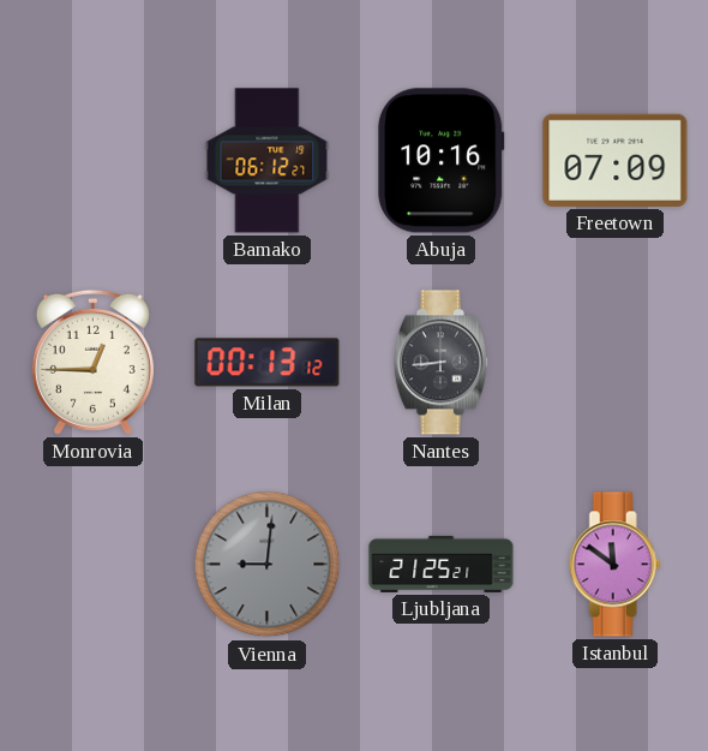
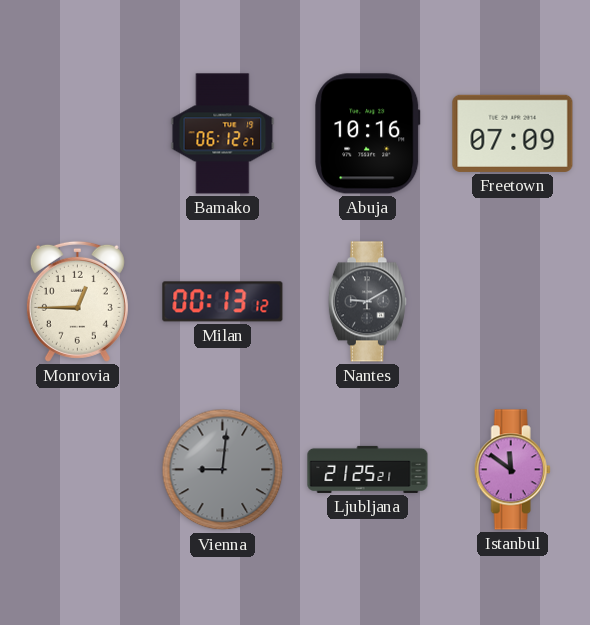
Nantes: 8:44 -> 9:10 (367, 302)
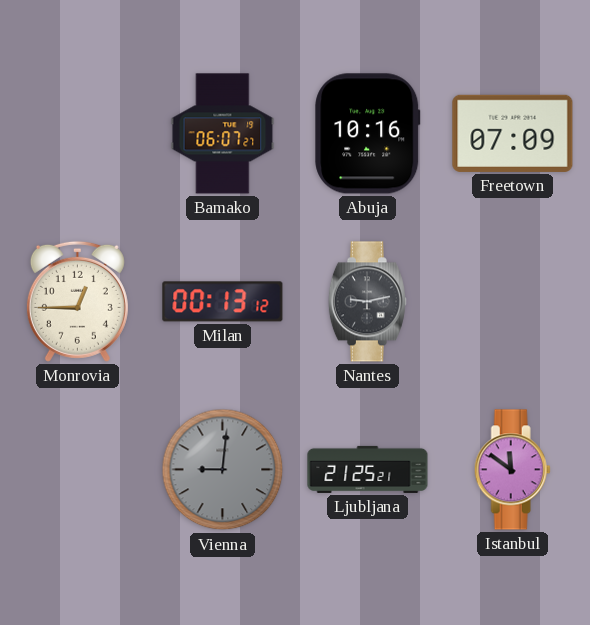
Bamako: 06:12 -> 06:07 (223, 134)
Nantes: 9:10 -> 9:13 (367, 302)
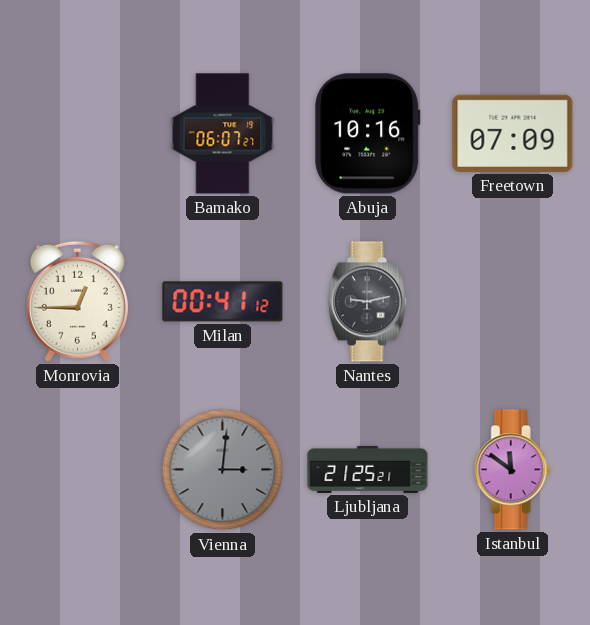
Milan: 00:13 -> 00:41 (223, 302)
Vienna: 9:01 -> 3:01 (223, 470)
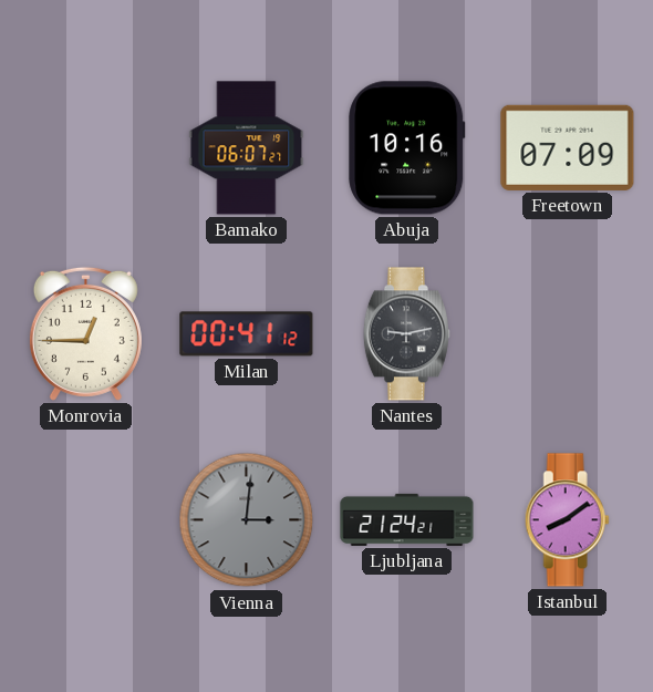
Ljubljana: 21:25 -> 21:24 (407, 519)
Istanbul: 11:51 -> 8:09 (567, 520)
